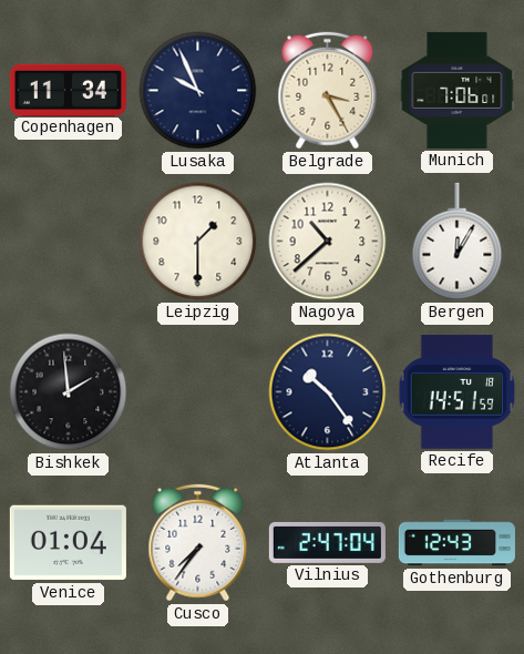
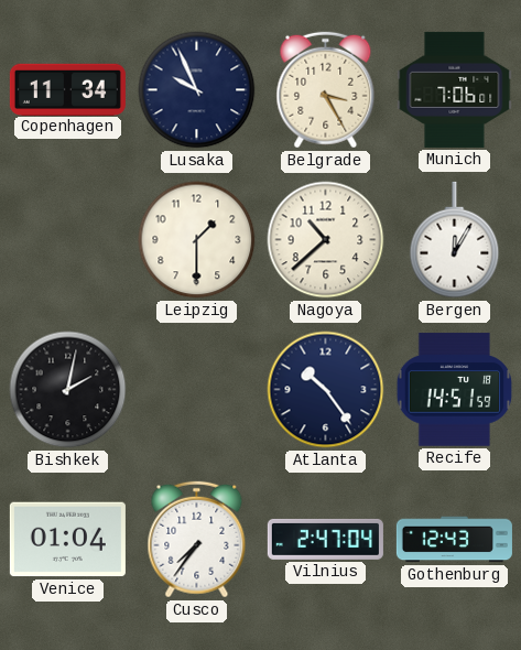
Bishkek: 1:59 -> 2:02 (68, 390)
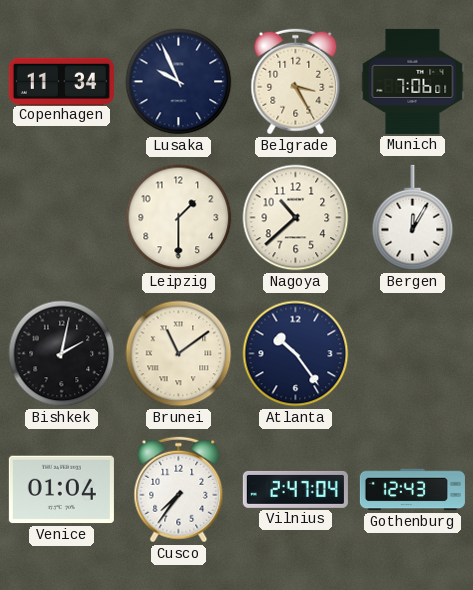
Brunei: none -> 11:09 (179, 354)
Recife: 14:51 -> none (455, 390)
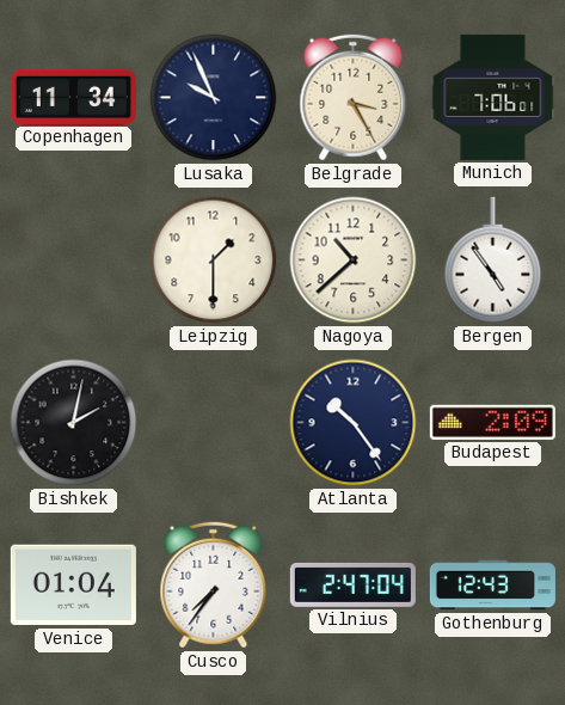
Bergen: 12:05 -> 4:54 (493, 260)
Brunei: 11:09 -> none (179, 354)
Budapest: none -> 2:09 (492, 422)
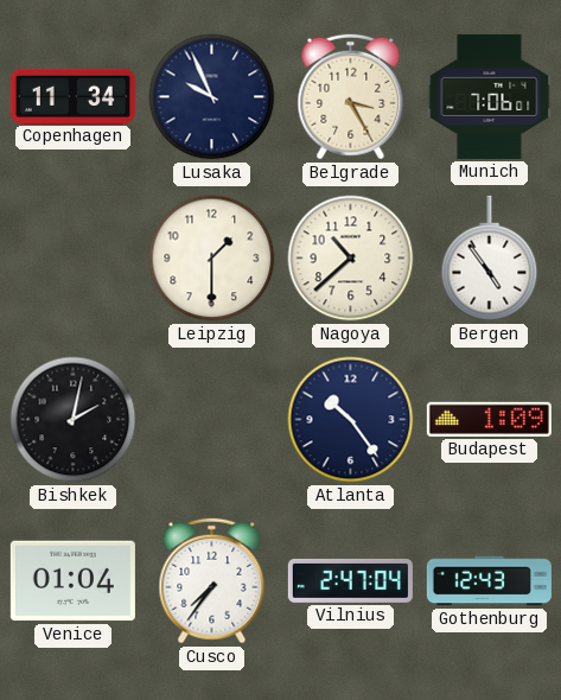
Budapest: 2:09 -> 1:09 (489, 419)
